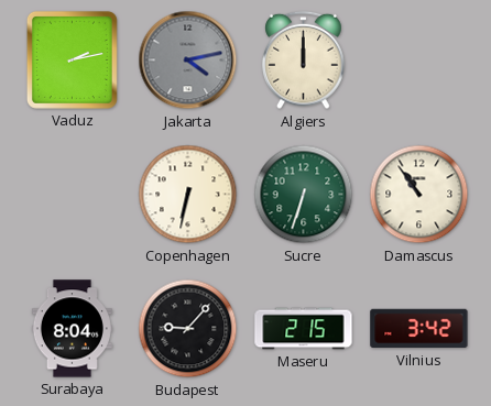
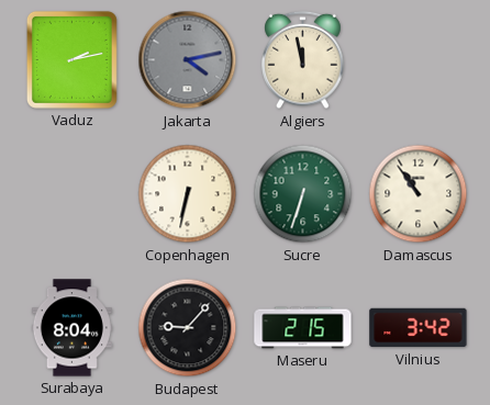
Algiers: 12:00 -> 11:58 (303, 60)
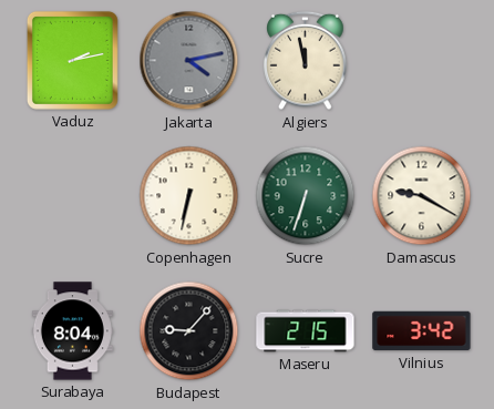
Damascus: 10:54 -> 9:20 (422, 196)
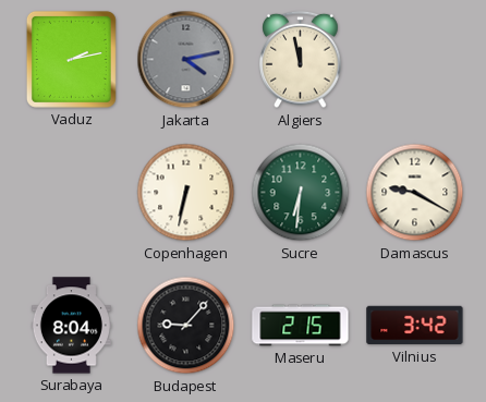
Sucre: 6:33 -> 6:31 (301, 193)
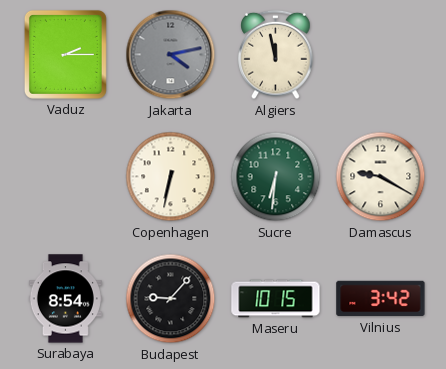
Vaduz: 2:13 -> 2:15 (65, 54)
Surabaya: 8:04 -> 8:54 (65, 299)
Maseru: 2:15 -> 10:15 (276, 299)
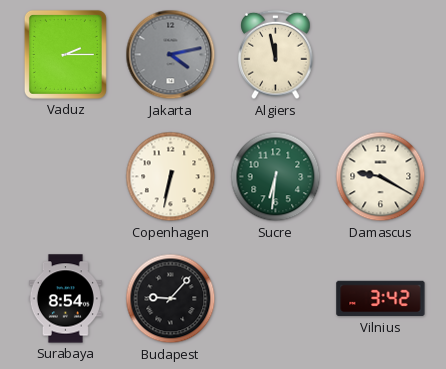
Maseru: 10:15 -> none (276, 299)
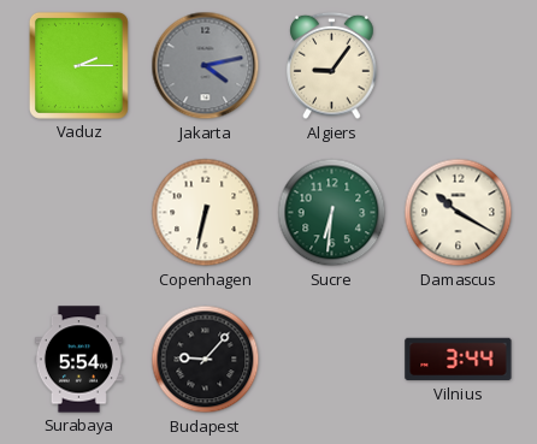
Algiers: 11:58 -> 9:06 (332, 66)
Damascus: 9:20 -> 10:20 (459, 213)
Surabaya: 8:54 -> 5:54 (78, 360)
Vilnius: 3:42 -> 3:44 (459, 360)
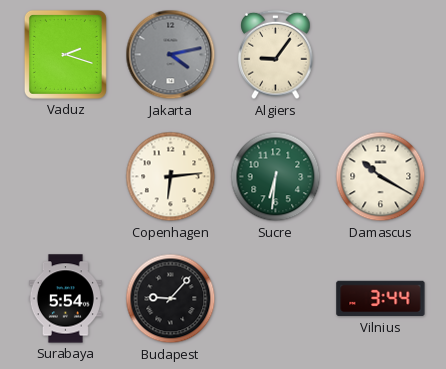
Vaduz: 2:15 -> 2:18 (65, 54)
Copenhagen: 6:32 -> 6:14 (171, 177)
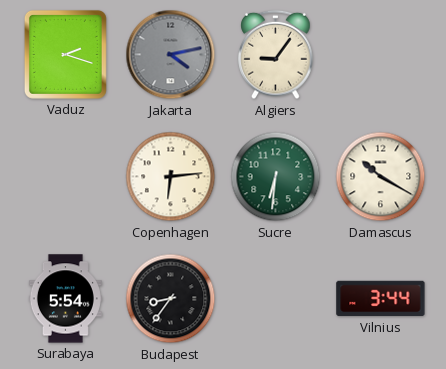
Budapest: 9:07 -> 8:36 (171, 299)
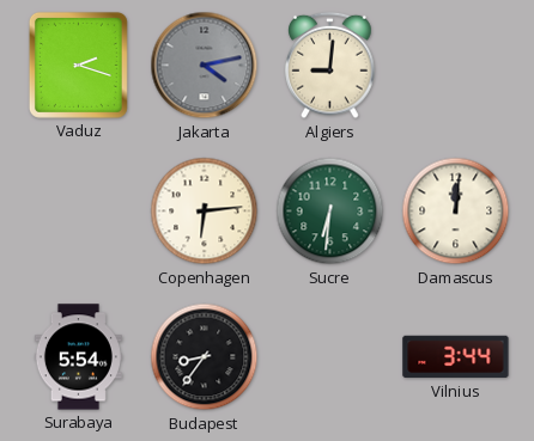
Algiers: 9:06 -> 9:01 (330, 66)
Damascus: 10:20 -> 12:01 (456, 212)
